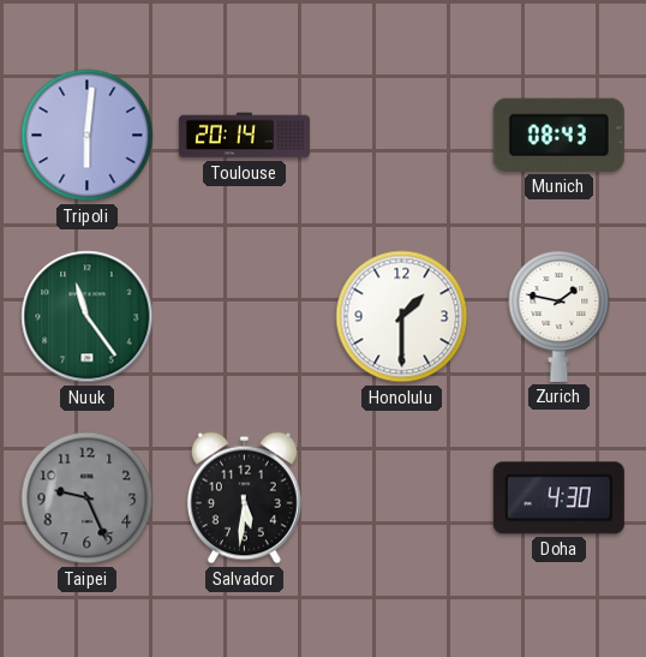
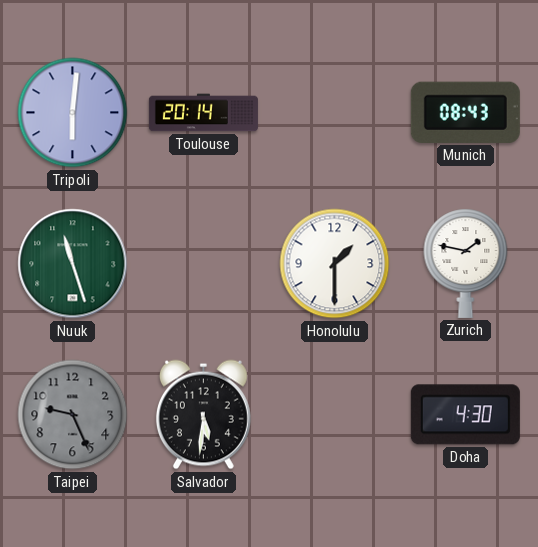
Nuuk: 11:24 -> 11:27 (73, 264)
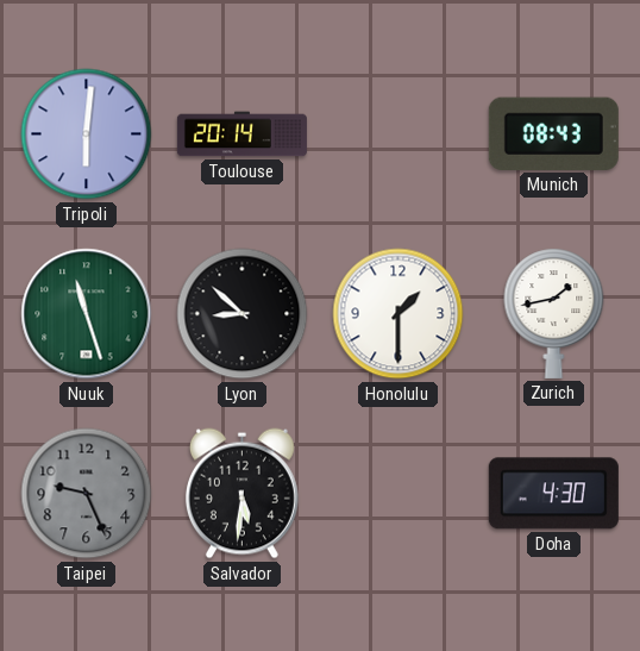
Lyon: none -> 8:52 (243, 314)
Zurich: 1:47 -> 1:43 (554, 313)
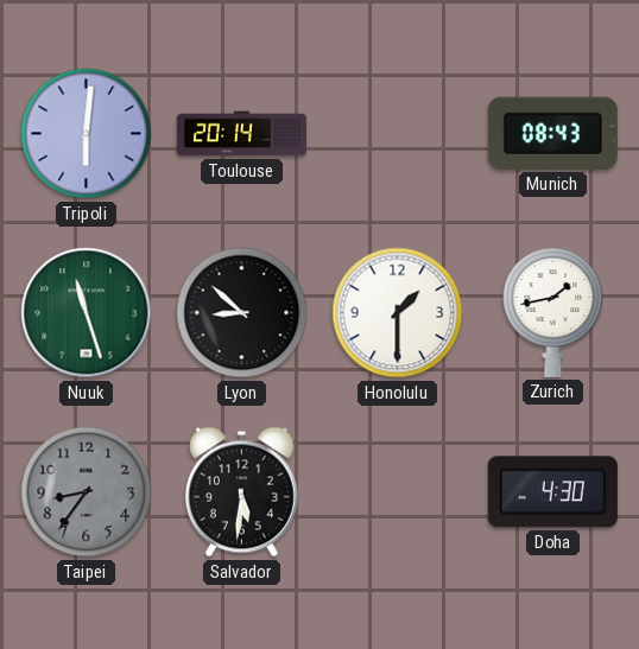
Taipei: 9:26 -> 8:36 (87, 492)
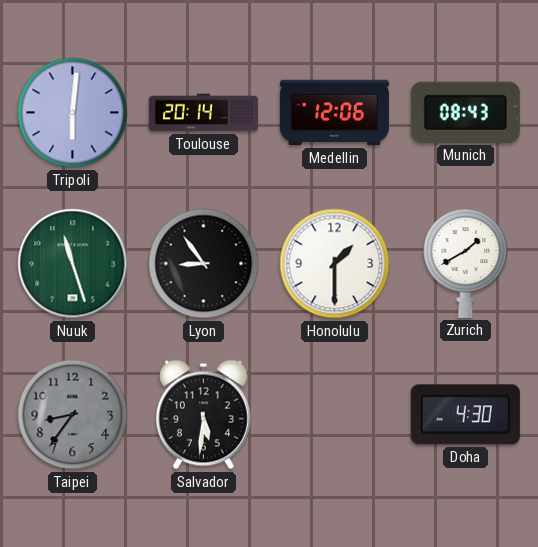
Medellin: none -> 12:06 (334, 113)
Lyon: 8:52 -> 8:54 (204, 264)
Zurich: 1:43 -> 1:40 (466, 263)
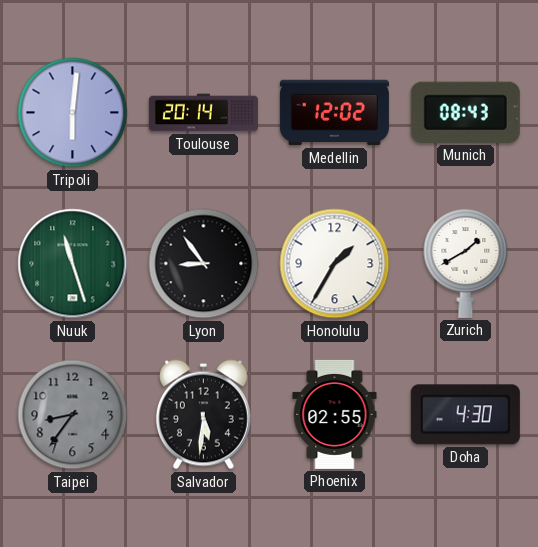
Medellin: 12:06 -> 12:02 (334, 113)
Honolulu: 1:30 -> 1:35 (335, 264)
Phoenix: none -> 02:55 (335, 414)
